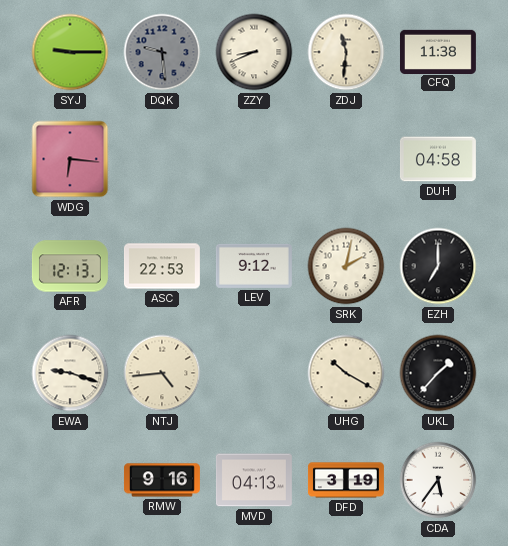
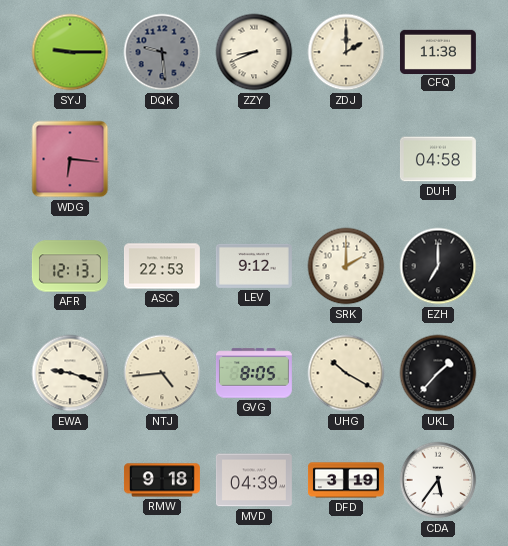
ZDJ: 11:31 -> 2:00 (346, 52)
SRK: 2:02 -> 2:00 (346, 266)
GVG: none -> 8:05 (254, 373)
RMW: 9:16 -> 9:18 (162, 480)
MVD: 04:13 -> 04:39 (254, 480)
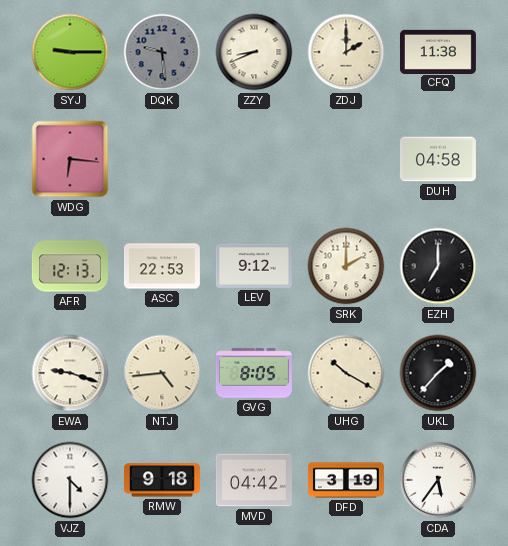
VJZ: none -> 4:30 (70, 480)
MVD: 04:39 -> 04:42 (254, 480)
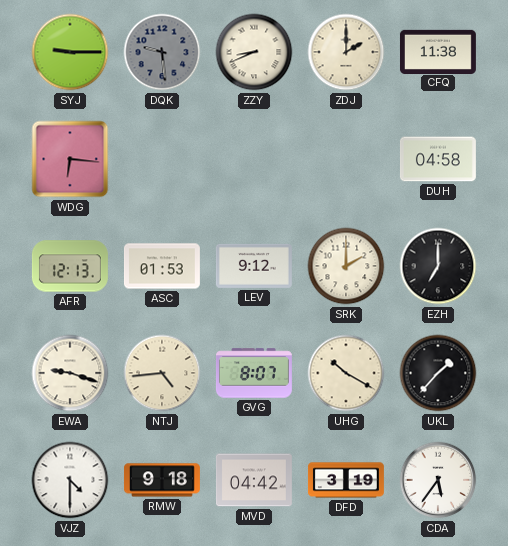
ASC: 22:53 -> 01:53 (162, 266)
GVG: 8:05 -> 8:07 (254, 373)
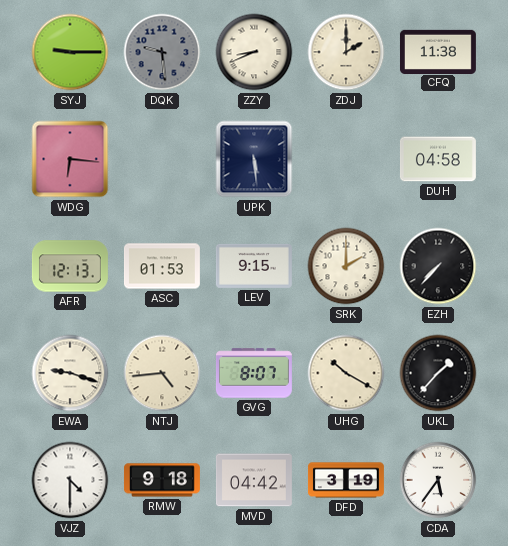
UPK: none -> 5:29 (254, 159)
LEV: 9:12 -> 9:15 (254, 266)
EZH: 7:00 -> 7:37 (438, 266)
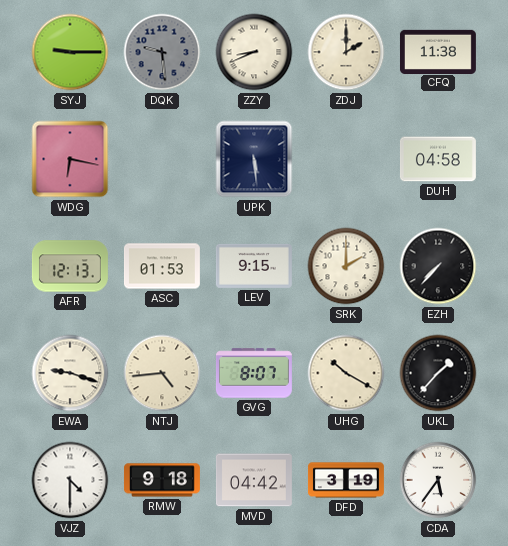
WDG: 6:16 -> 6:17 (70, 159)
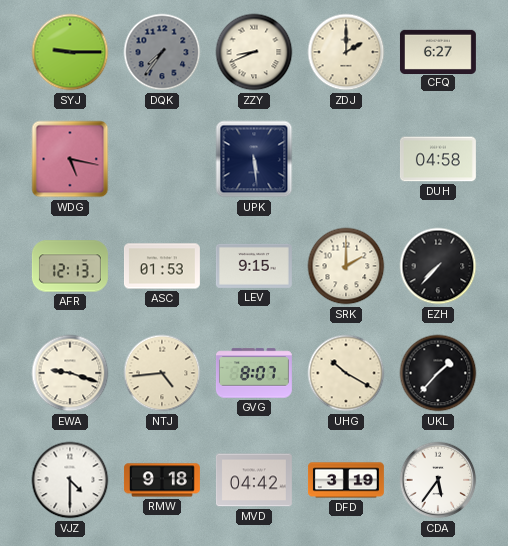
DQK: 9:29 -> 7:36 (162, 52)
CFQ: 11:38 -> 6:27 (438, 51)
WDG: 6:17 -> 5:17 (70, 159)
